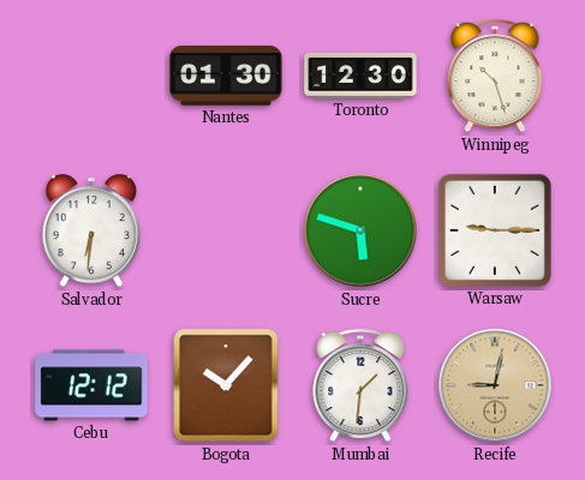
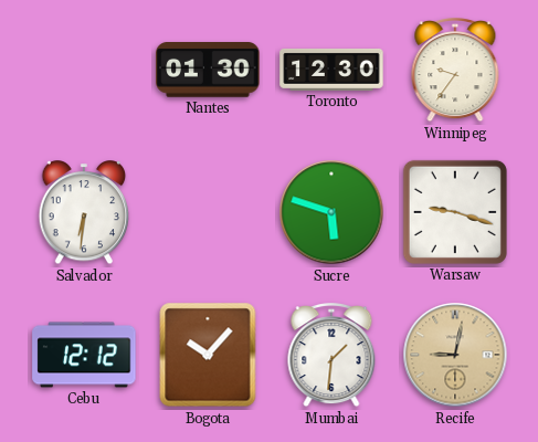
Winnipeg: 10:27 -> 9:36 (455, 71)
Warsaw: 9:15 -> 9:18 (455, 212)
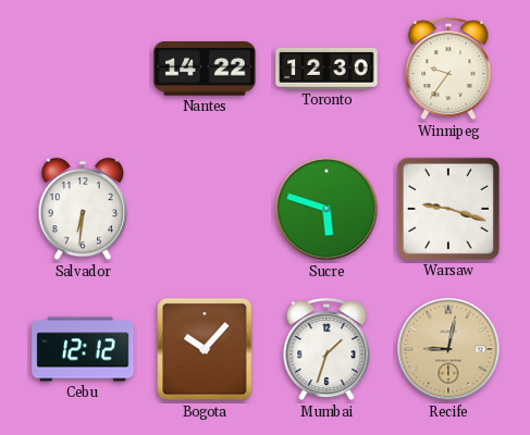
Nantes: 01:30 -> 14:22 (205, 70)
Mumbai: 1:31 -> 1:33 (326, 350)
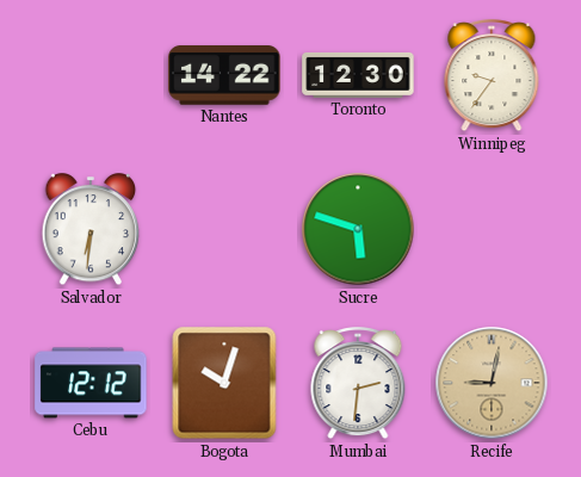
Warsaw: 9:18 -> none (448, 209)
Bogota: 10:07 -> 10:03 (224, 383)
Mumbai: 1:33 -> 2:31 (358, 384)
